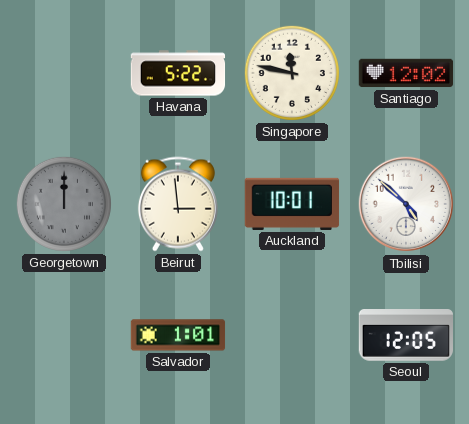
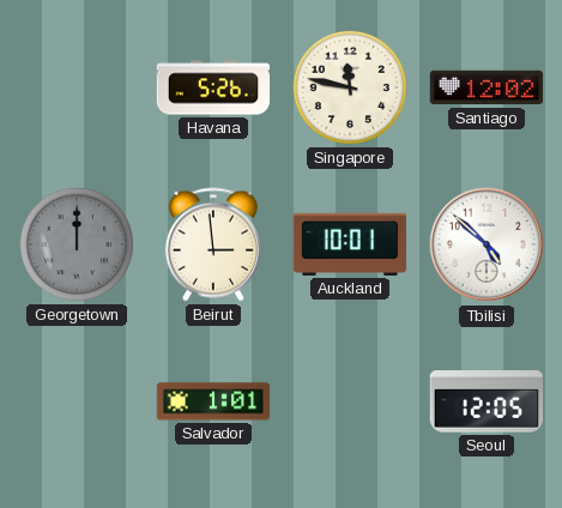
Havana: 5:22 -> 5:26 (213, 87)
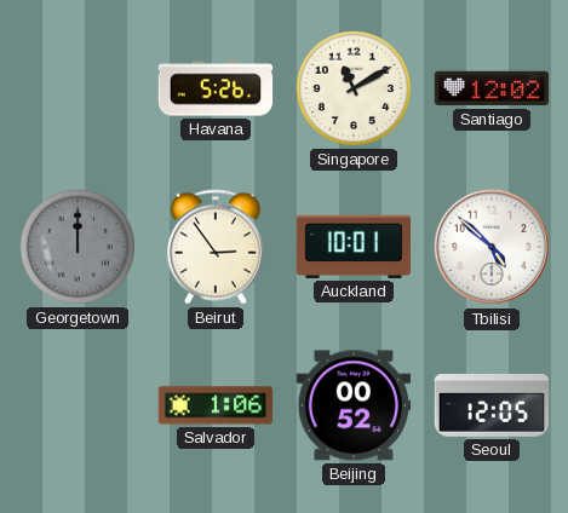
Singapore: 11:47 -> 11:10 (354, 88)
Beirut: 2:59 -> 2:54 (216, 247)
Salvador: 1:01 -> 1:06 (216, 405)
Beijing: none -> 00:52 (354, 405)
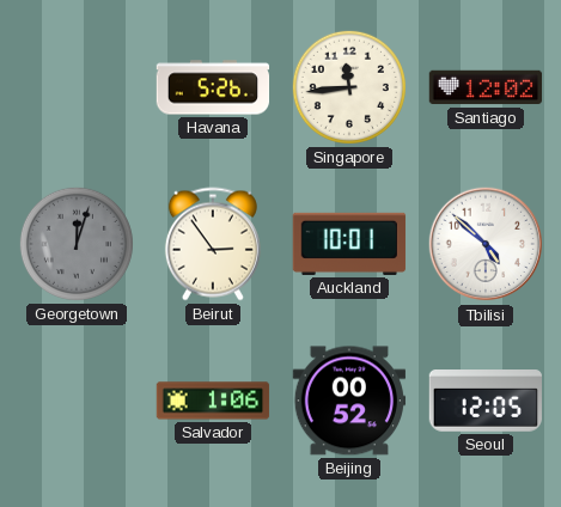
Singapore: 11:10 -> 11:44 (349, 87)
Georgetown: 12:00 -> 12:03 (77, 244)
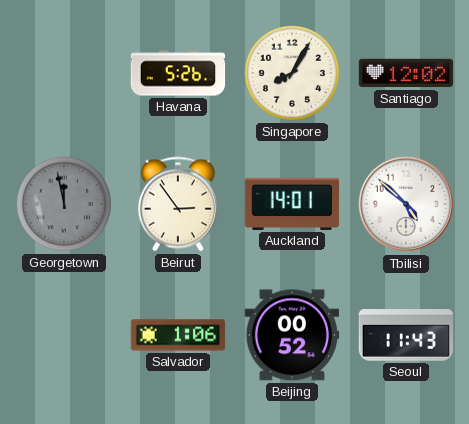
Singapore: 11:44 -> 8:05 (292, 73)
Georgetown: 12:03 -> 11:58 (64, 204)
Auckland: 10:01 -> 14:01 (292, 204)
Seoul: 12:05 -> 11:43 (405, 336)
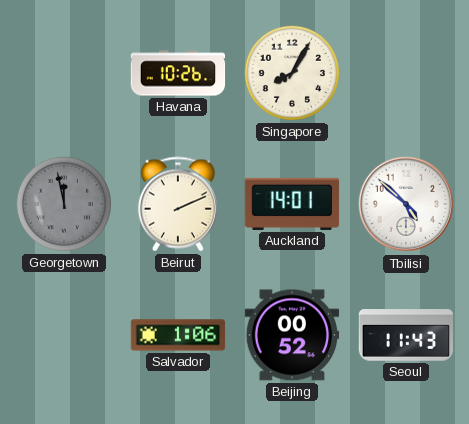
Havana: 5:26 -> 10:26 (178, 73)
Santiago: 12:02 -> none (406, 73)
Beirut: 2:54 -> 2:11 (178, 204)
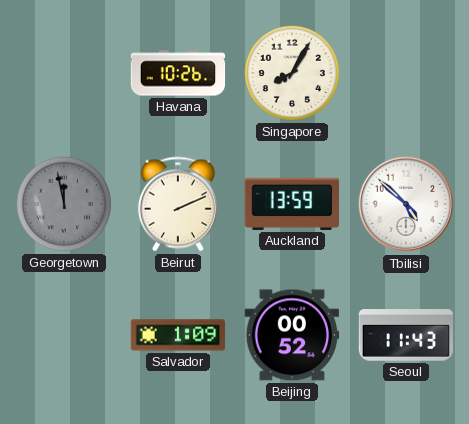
Auckland: 14:01 -> 13:59 (292, 204)
Salvador: 1:06 -> 1:09 (178, 335)
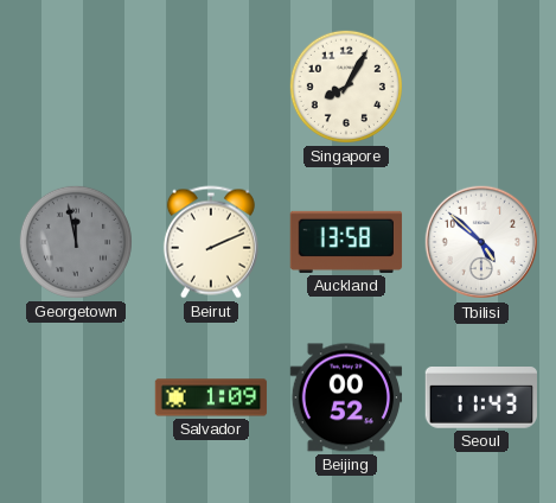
Havana: 10:26 -> none (178, 73)
Auckland: 13:59 -> 13:58 (346, 242)
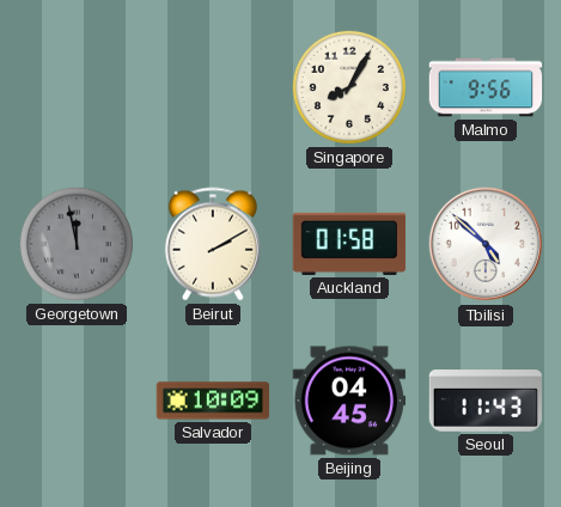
Malmo: none -> 9:56 (486, 87)
Beirut: 2:11 -> 2:10 (213, 244)
Auckland: 13:58 -> 01:58 (349, 244)
Salvador: 1:09 -> 10:09 (213, 401)
Beijing: 00:52 -> 04:45 (349, 401)
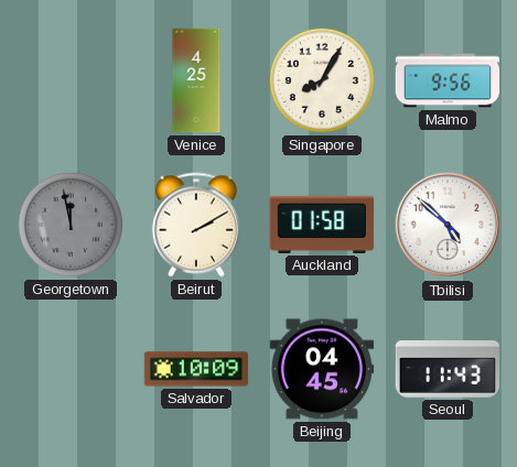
Venice: none -> 4:25 (196, 80)
